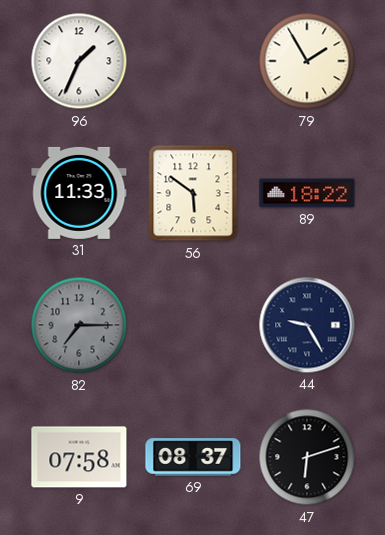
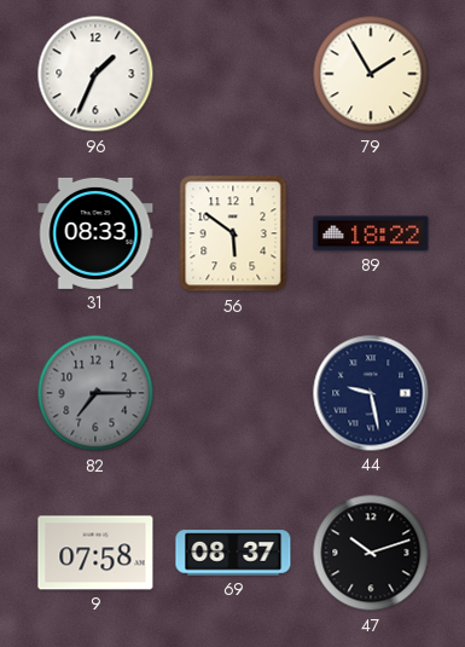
31: 11:33 -> 08:33 (95, 233)
44: 9:25 -> 9:28 (371, 393)
47: 6:12 -> 10:12 (371, 553)
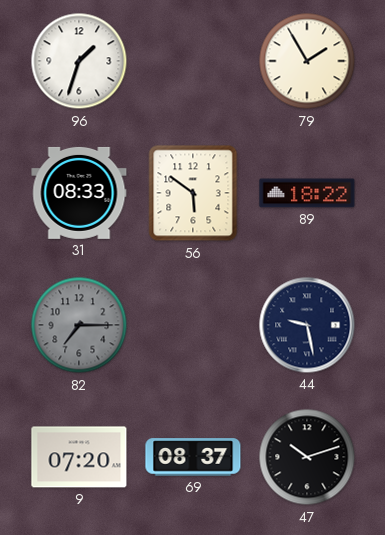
96: 1:34 -> 1:33 (79, 61)
9: 07:58 -> 07:20 (79, 457)
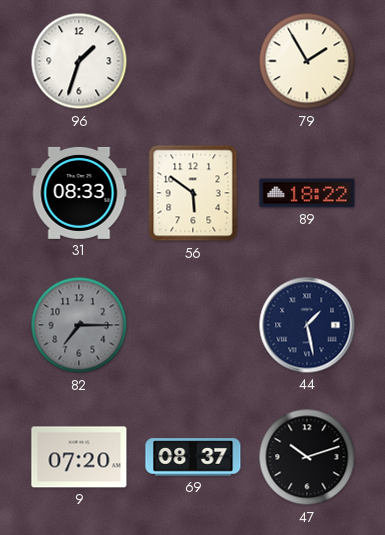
44: 9:28 -> 1:28 (307, 325)
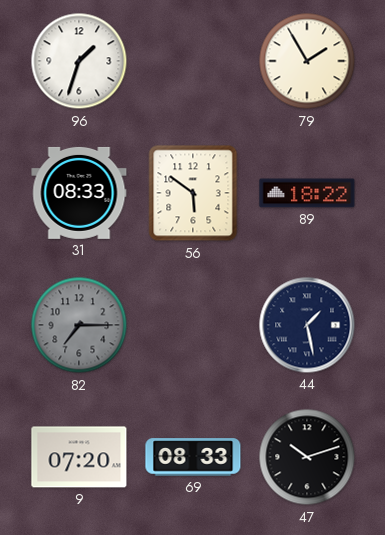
69: 08:37 -> 08:33 (193, 457)
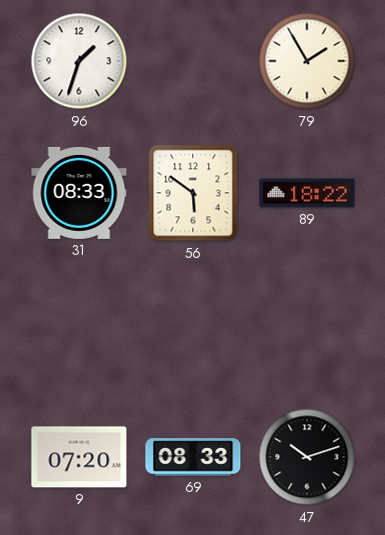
82: 7:15 -> none (79, 325)
44: 1:28 -> none (307, 325)
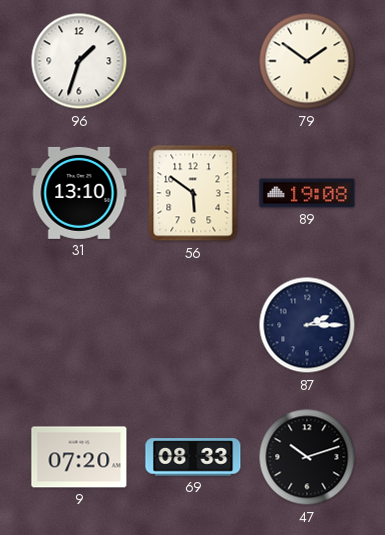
79: 1:55 -> 1:51 (307, 61)
31: 08:33 -> 13:10 (79, 193)
89: 18:22 -> 19:08 (307, 193)
87: none -> 2:15 (307, 325)
